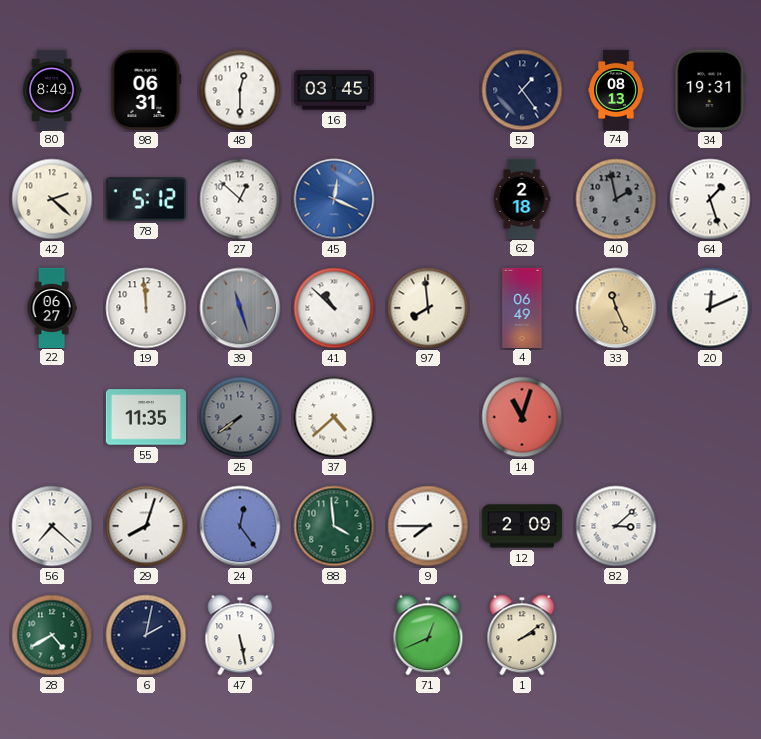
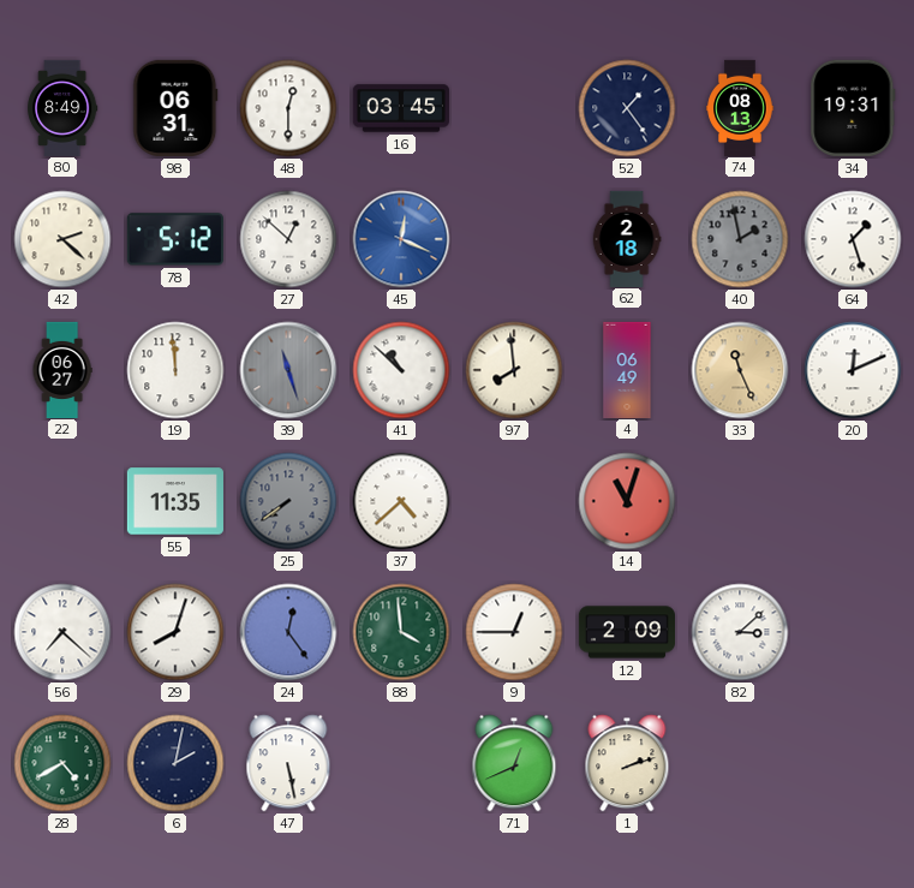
9: 7:45 -> 12:45 (514, 632)
1: 2:09 -> 2:12 (627, 763)
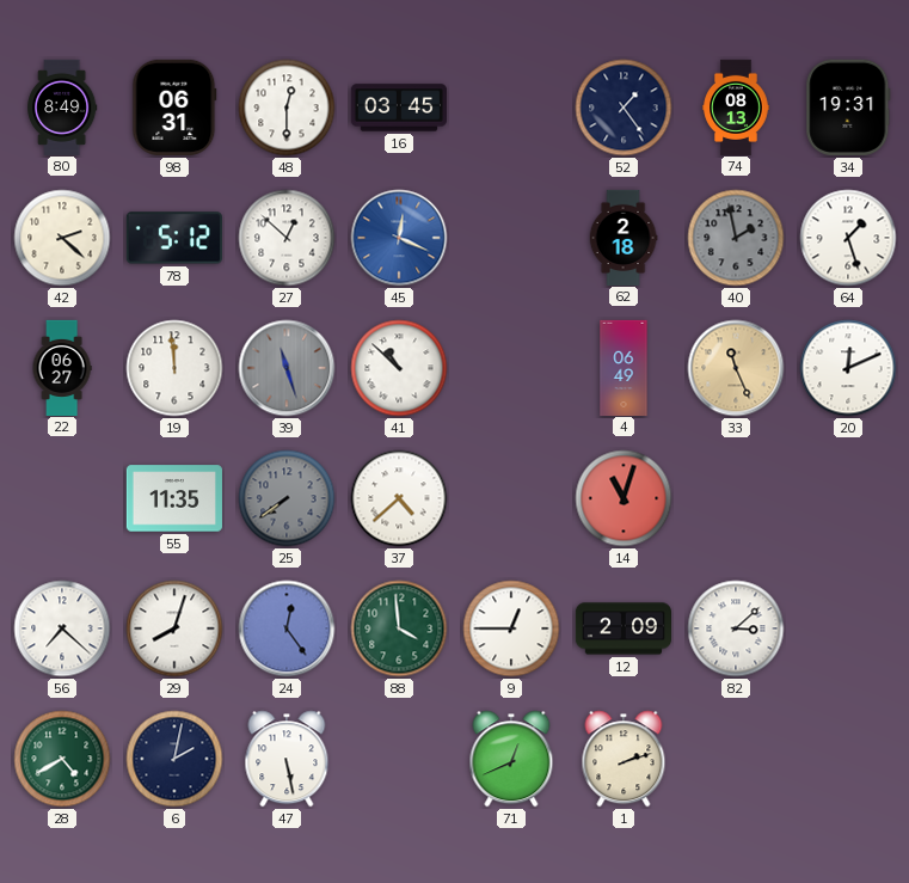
97: 7:59 -> none (514, 370)
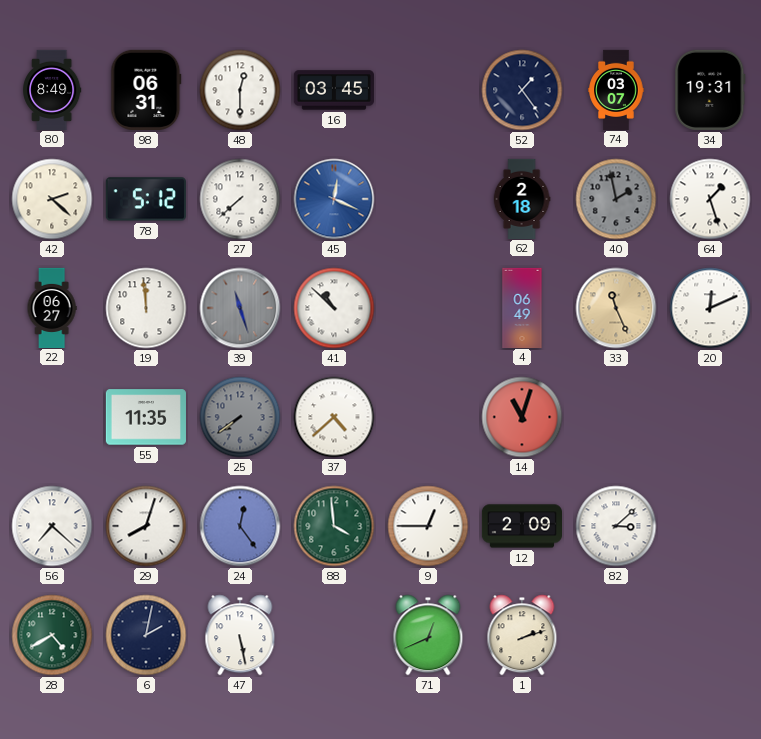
74: 08:13 -> 03:07 (616, 89)
27: 12:52 -> 7:38 (240, 199)
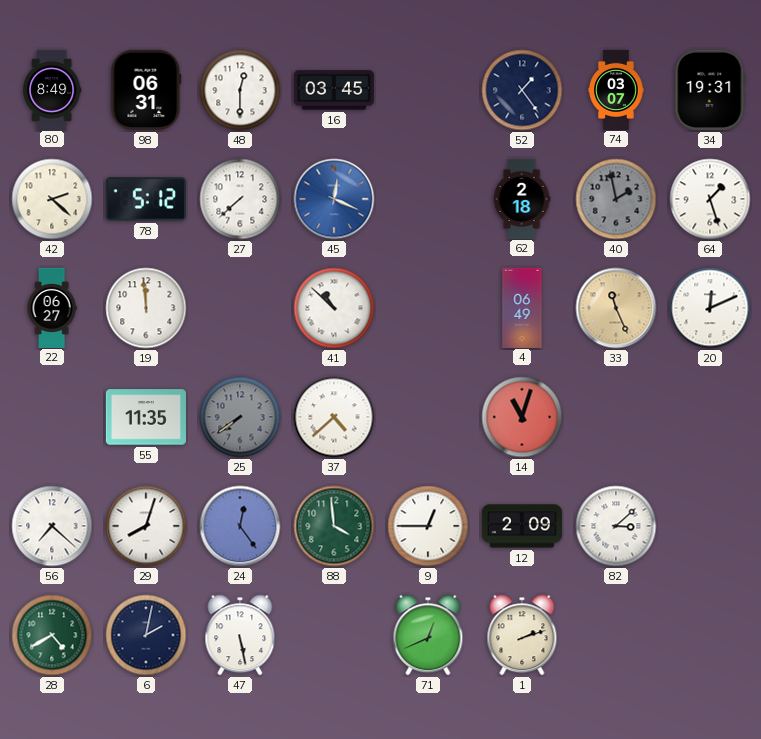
39: 11:27 -> none (240, 308)
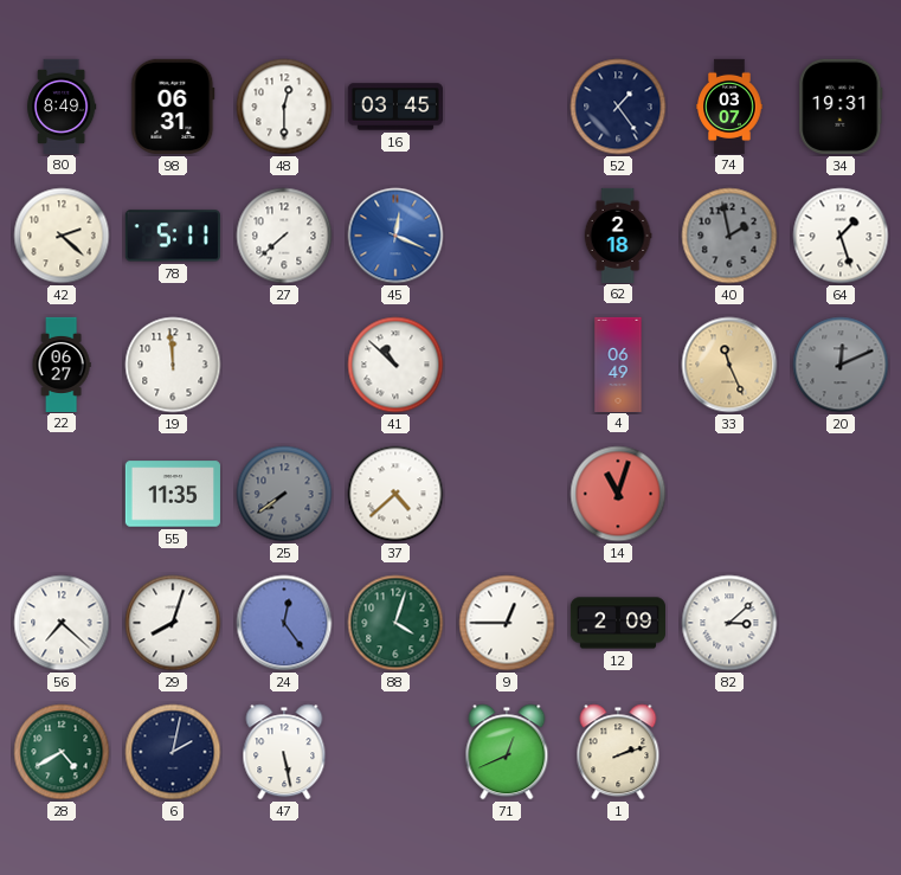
78: 5:12 -> 5:11 (173, 236)
20 dial: white -> grey (841, 365)
88: 3:59 -> 4:03 (395, 623)
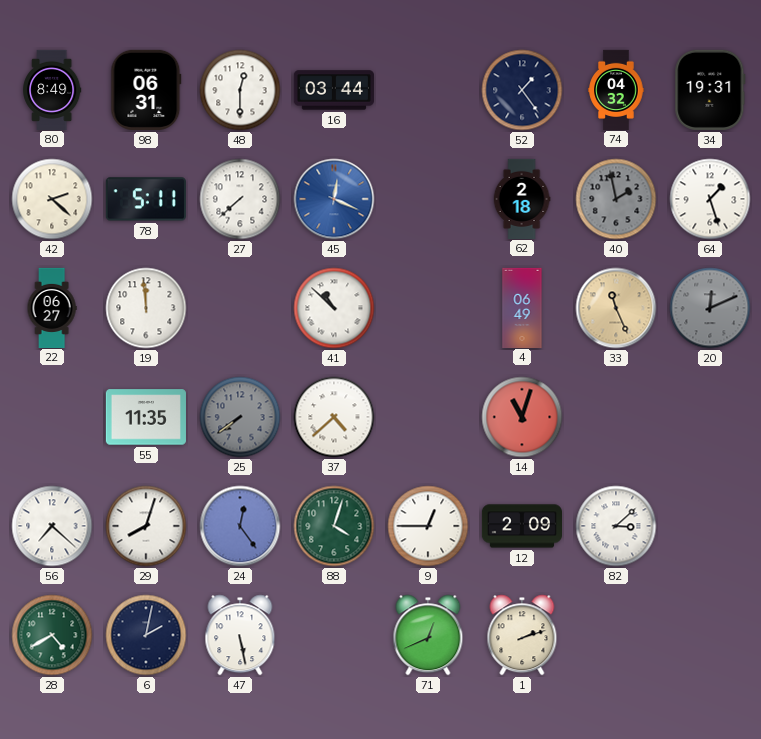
16: 03:45 -> 03:44 (334, 90)
74: 03:07 -> 04:32 (616, 89)
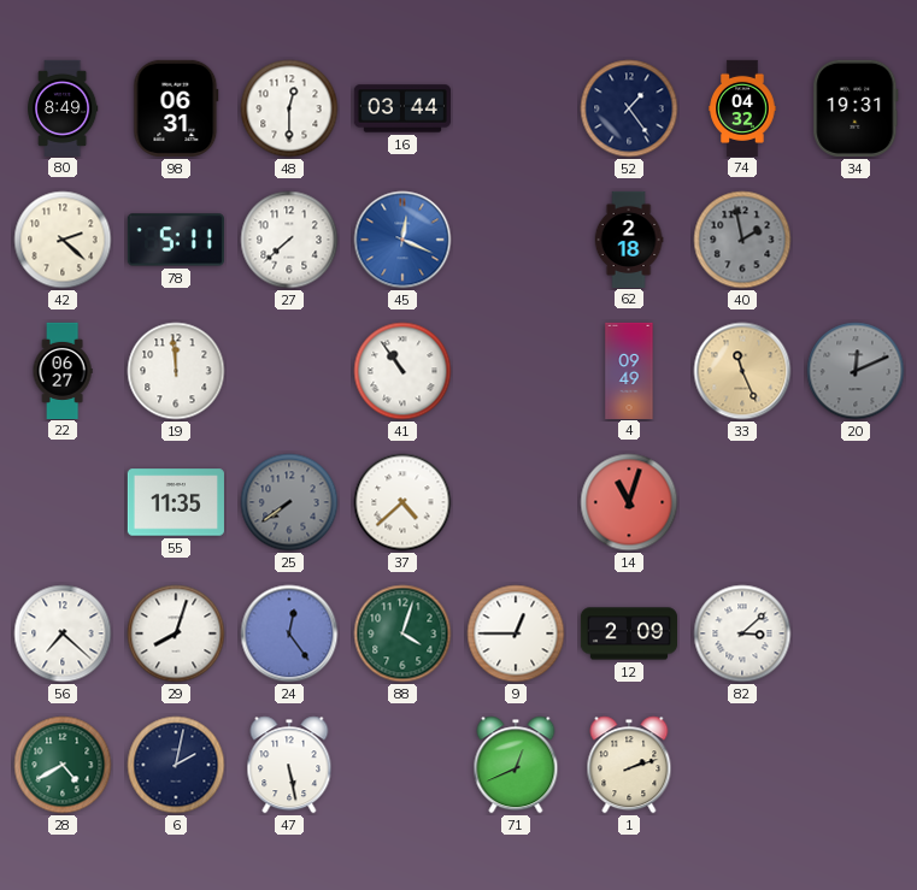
64: 1:27 -> none (710, 199)
41: 10:52 -> 10:54 (402, 371)
4: 06:49 -> 09:49 (629, 370)
